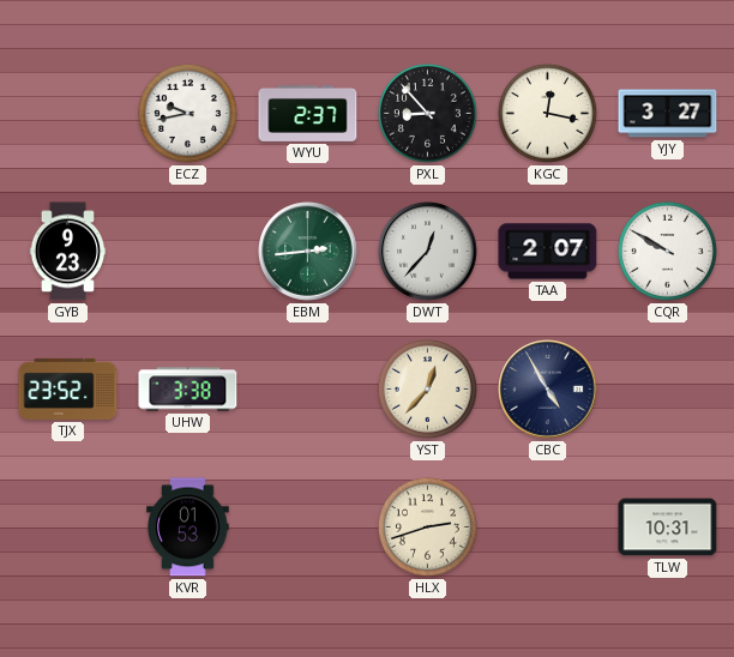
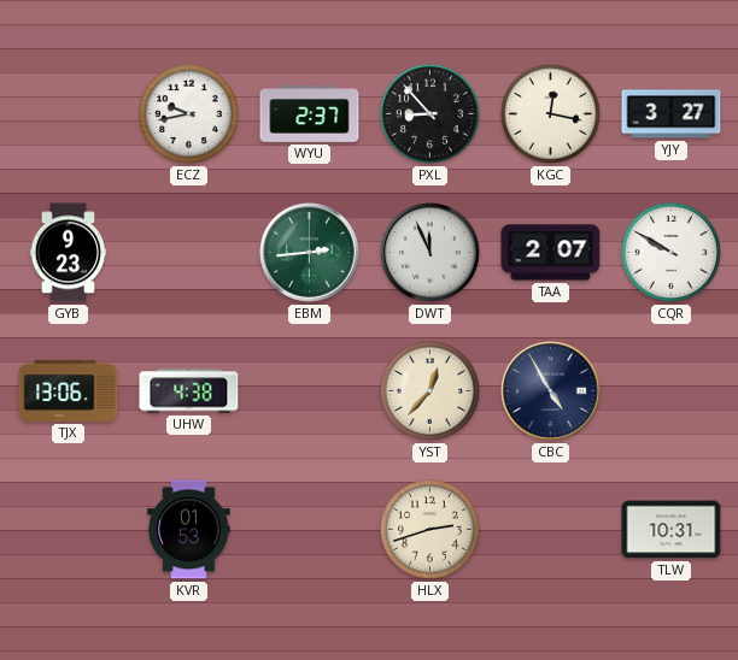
DWT: 12:37 -> 11:56 (430, 253)
TJX: 23:52 -> 13:06 (69, 390)
UHW: 3:38 -> 4:38 (189, 391)
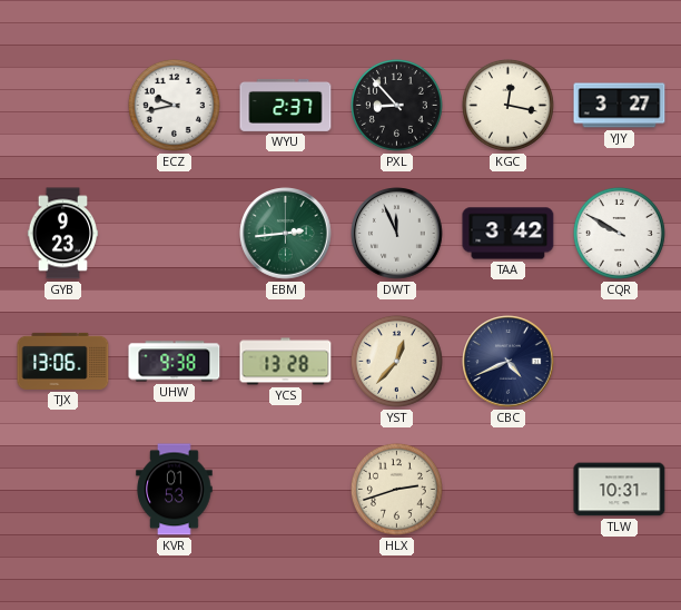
TAA: 2:07 -> 3:42 (509, 234)
UHW: 4:38 -> 9:38 (175, 362)
YCS: none -> 13:28 (286, 362)
CBC: 4:55 -> 4:41 (509, 362)
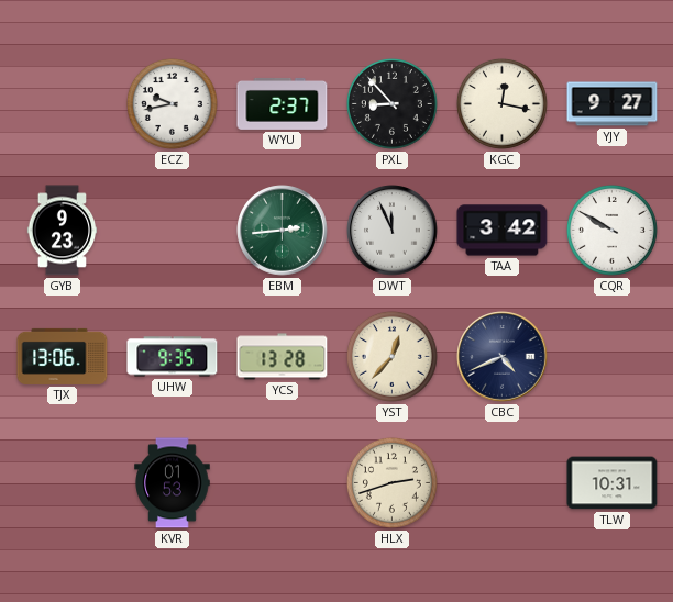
YJY: 3:27 -> 9:27 (613, 104)
UHW: 9:38 -> 9:35 (173, 357)
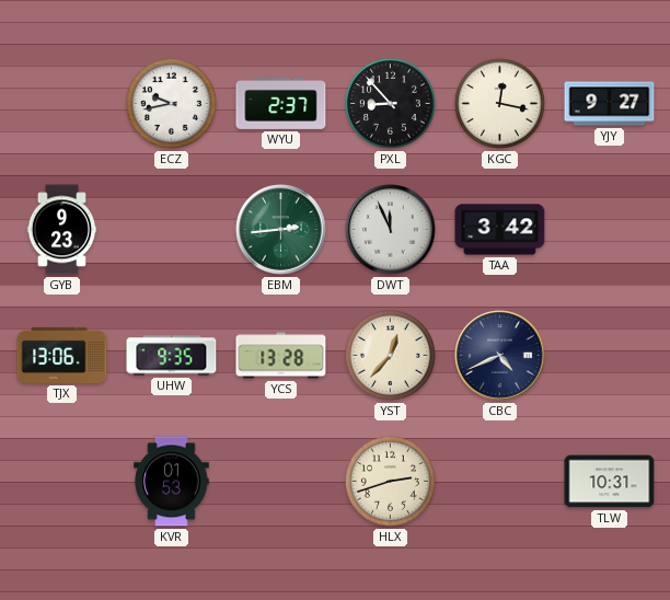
CQR: 9:50 -> none (611, 230)
